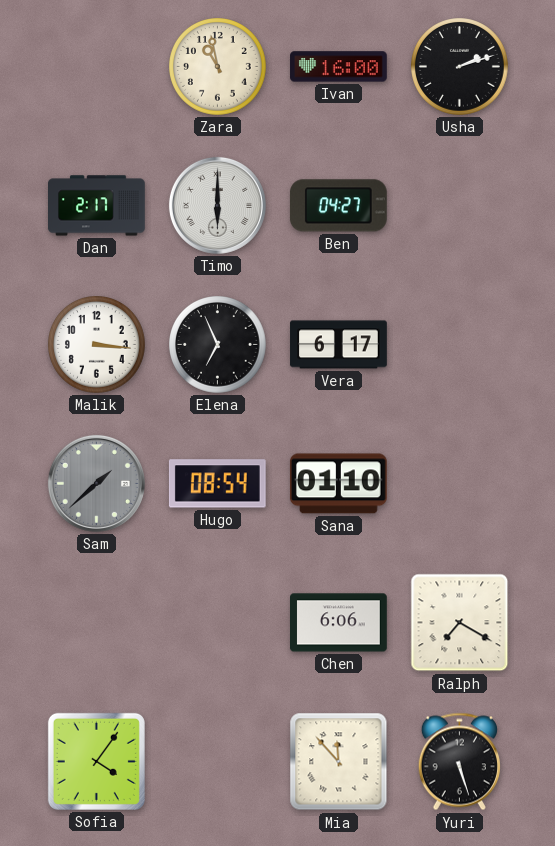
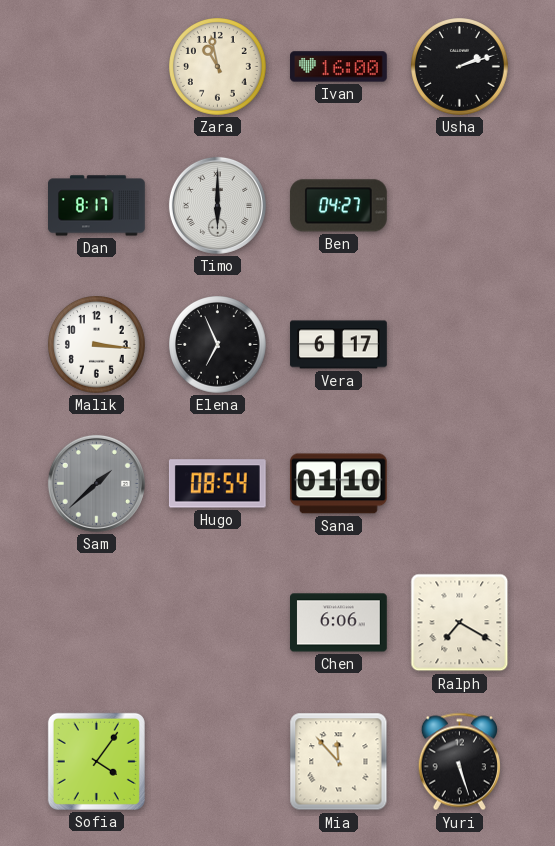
Dan: 2:17 -> 8:17 (97, 206)
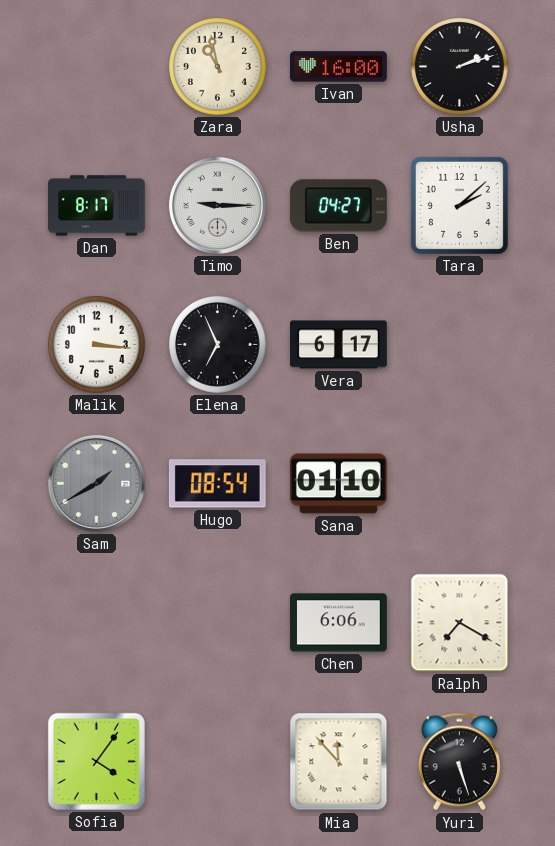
Timo: 6:00 -> 9:15 (217, 205)
Tara: none -> 2:08 (459, 205)
Sam: 1:38 -> 1:40 (96, 483)
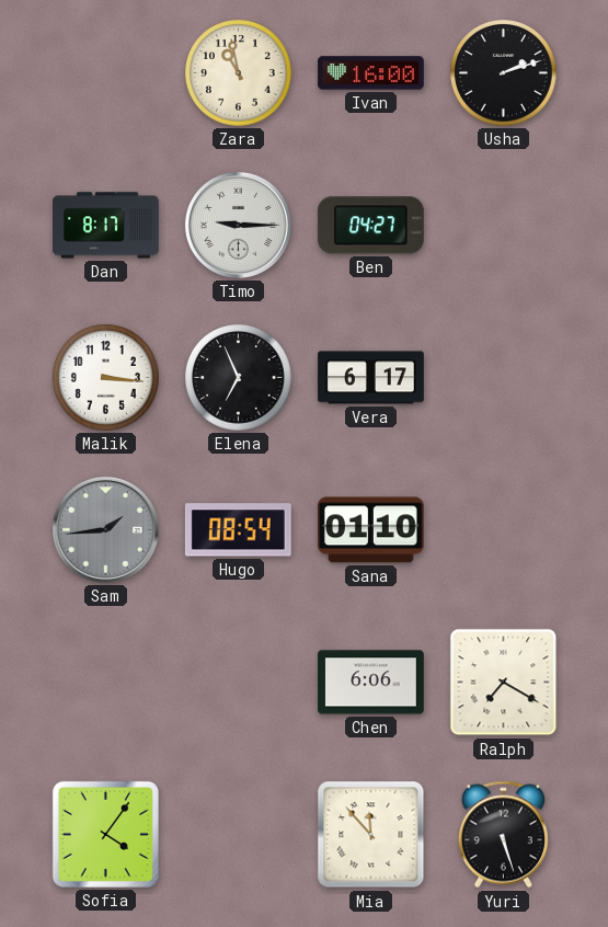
Tara: 2:08 -> none (459, 205)
Sam: 1:40 -> 1:44 (105, 529)
